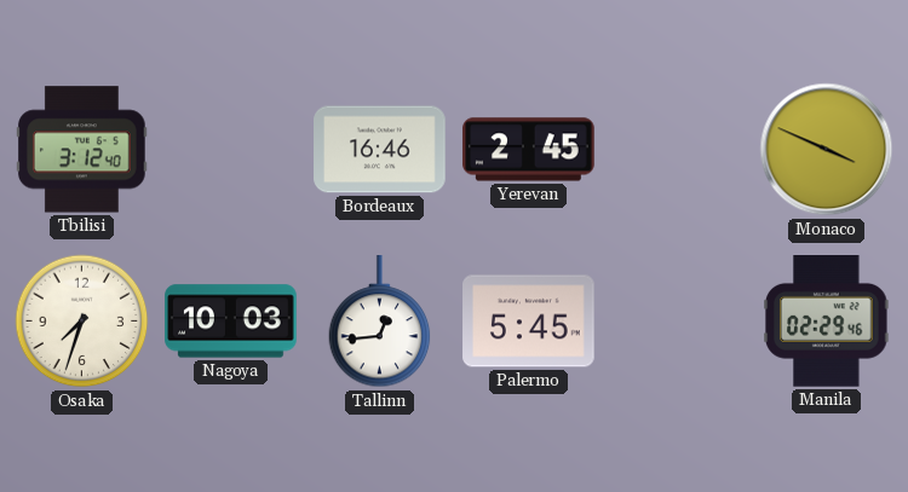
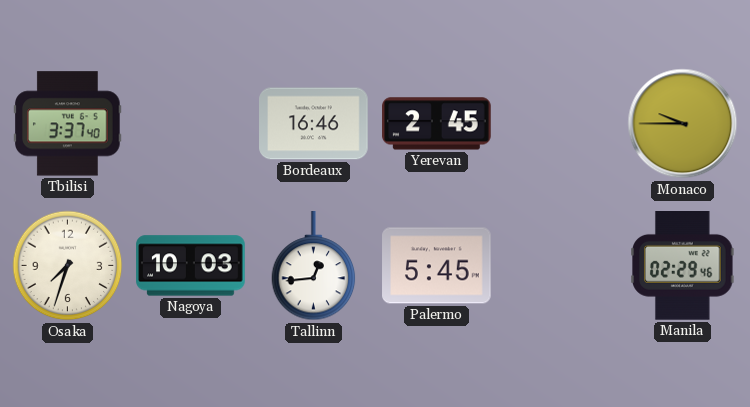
Tbilisi: 3:12 -> 3:37 (68, 124)
Monaco: 3:49 -> 9:45 (683, 124)
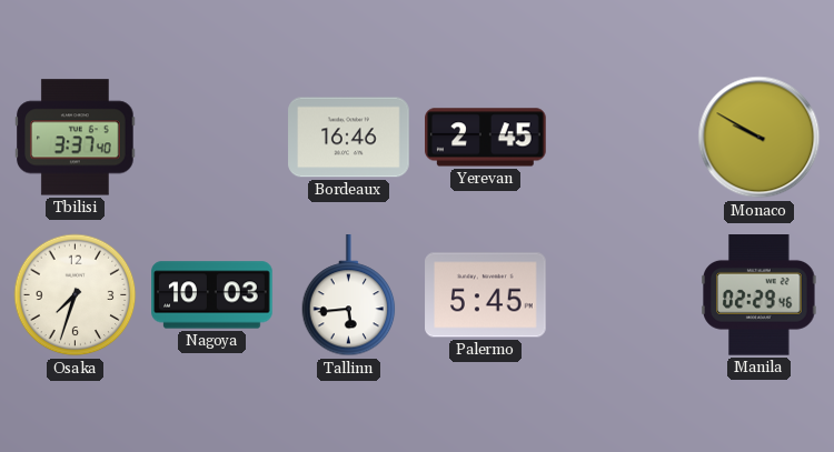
Monaco: 9:45 -> 9:50 (759, 138)
Tallinn: 12:44 -> 5:44 (349, 295)
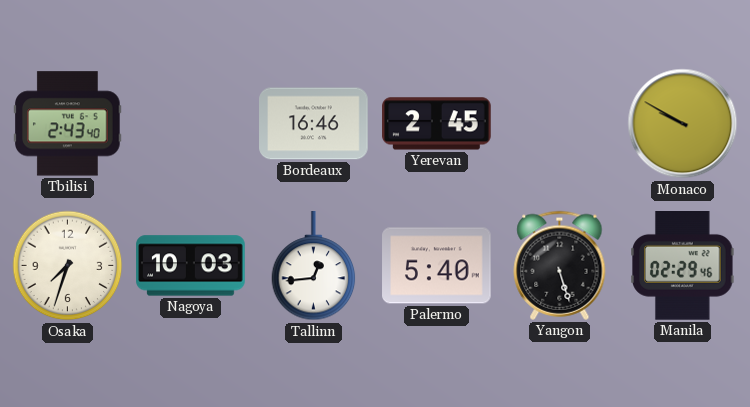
Tbilisi: 3:37 -> 2:43 (68, 124)
Tallinn: 5:44 -> 12:44 (314, 266)
Palermo: 5:45 -> 5:40 (437, 266)
Yangon: none -> 5:27 (560, 265)
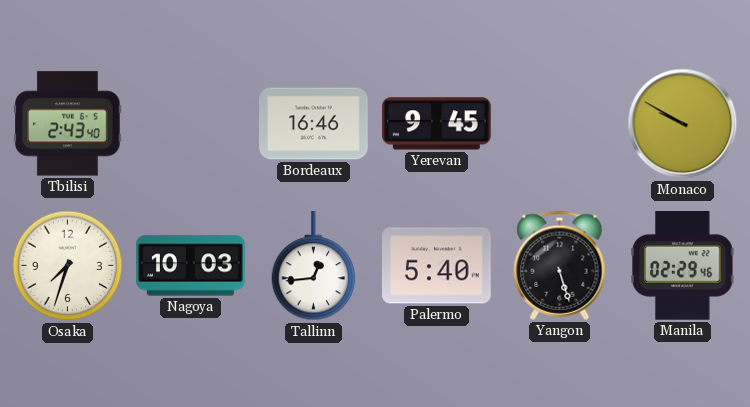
Yerevan: 2:45 -> 9:45 (437, 124)
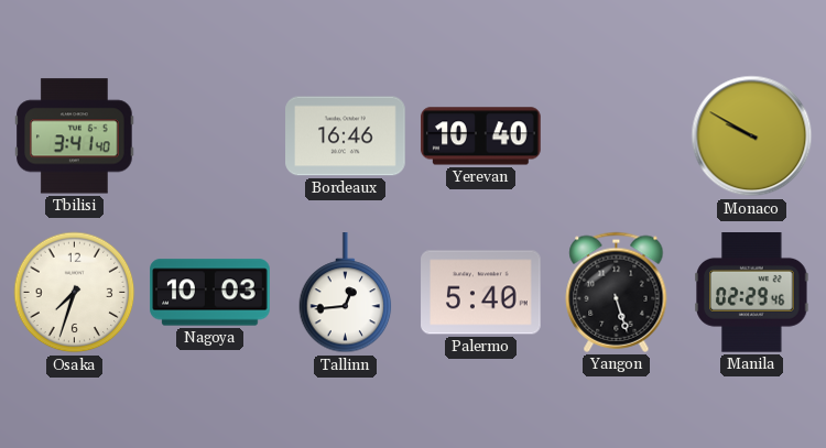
Tbilisi: 2:43 -> 3:41 (75, 136)
Yerevan: 9:45 -> 10:40 (481, 136)
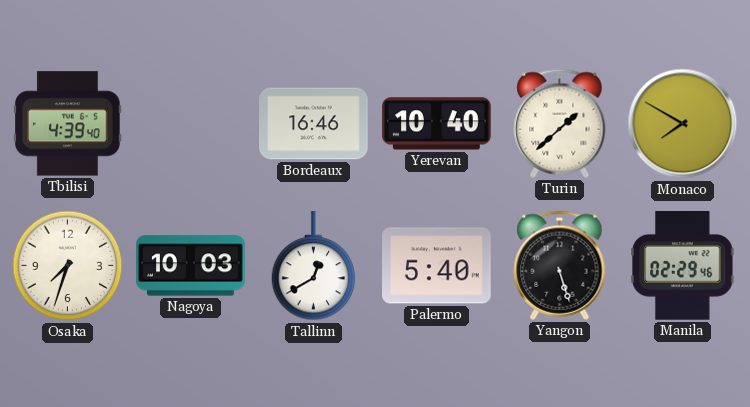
Tbilisi: 3:41 -> 4:39 (68, 124)
Turin: none -> 1:38 (560, 123)
Monaco: 9:50 -> 7:50 (683, 124)
Tallinn: 12:44 -> 12:40 (314, 266)
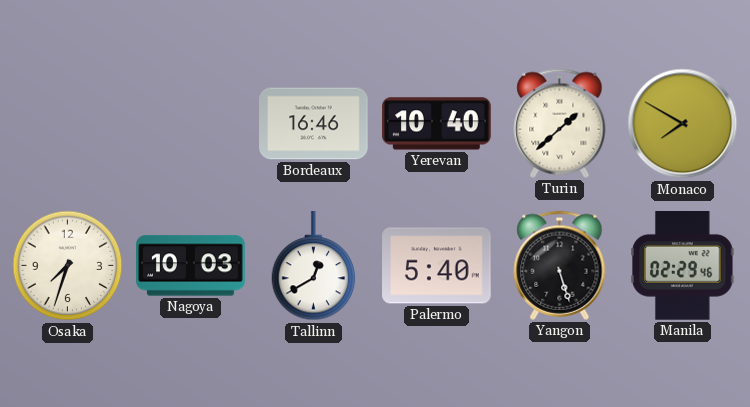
Tbilisi: 4:39 -> none (68, 124)
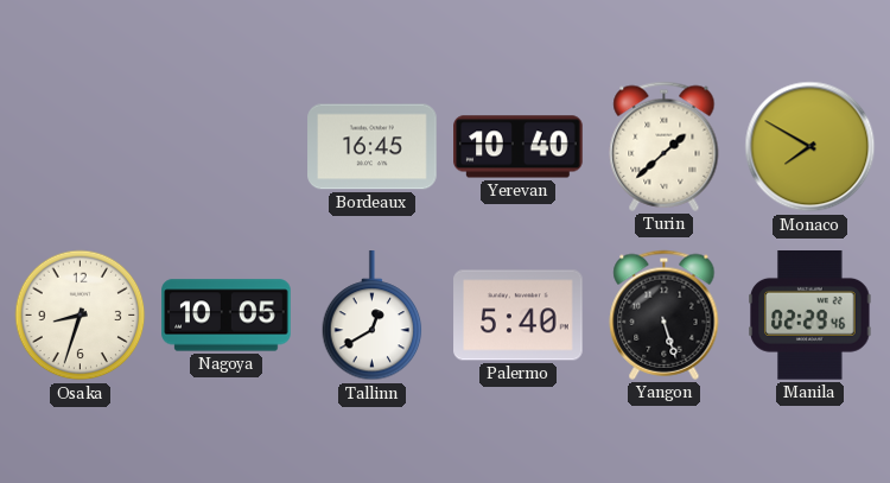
Bordeaux: 16:46 -> 16:45 (373, 147)
Osaka: 7:33 -> 8:33 (81, 316)
Nagoya: 10:03 -> 10:05 (227, 316)
